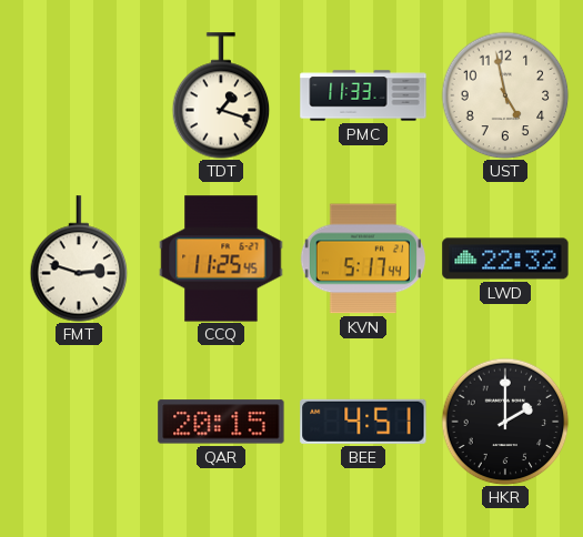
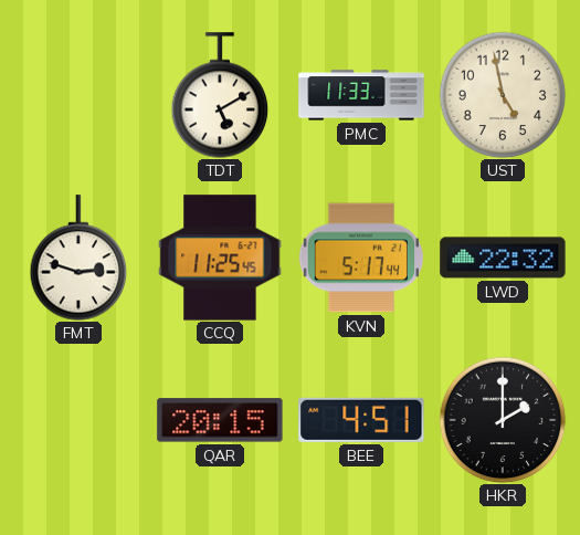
TDT: 1:18 -> 5:10 (220, 95)
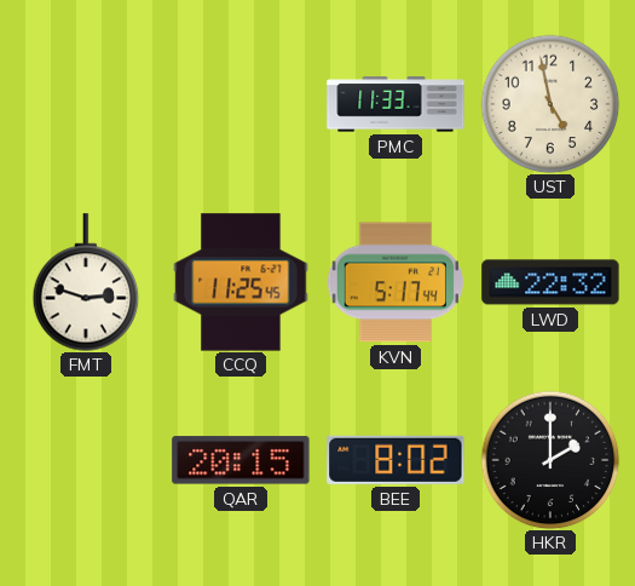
TDT: 5:10 -> none (220, 95)
BEE: 4:51 -> 8:02 (396, 460)
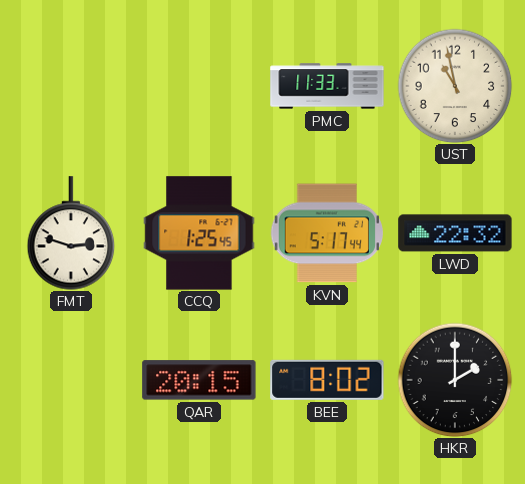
UST: 4:58 -> 10:58 (455, 86)
CCQ: 11:25 -> 1:25 (199, 233)
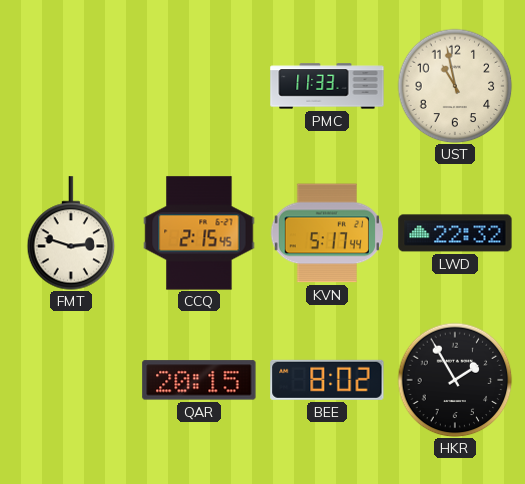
CCQ: 1:25 -> 2:15 (199, 233)
HKR: 2:00 -> 1:55 (455, 380)
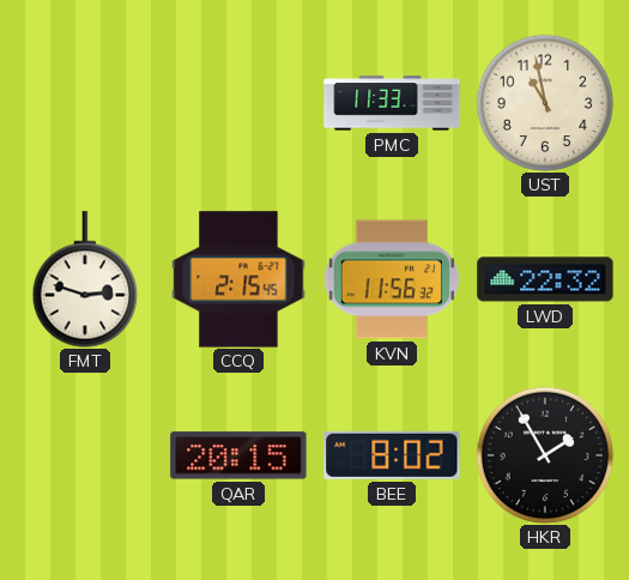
KVN: 5:17 -> 11:56 (391, 279)
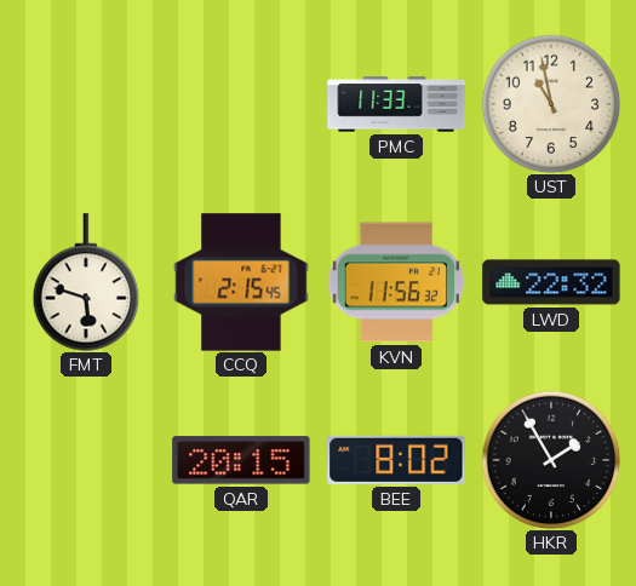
FMT: 2:48 -> 5:48 (86, 282)
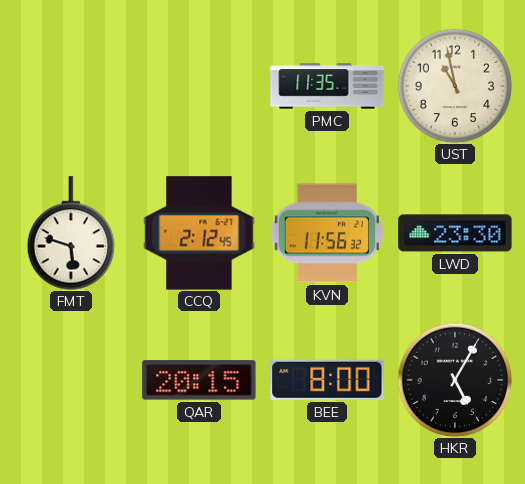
PMC: 11:33 -> 11:35 (327, 86)
CCQ: 2:15 -> 2:12 (199, 233)
LWD: 22:32 -> 23:30 (455, 233)
BEE: 8:02 -> 8:00 (327, 380)
HKR: 1:55 -> 5:05 (455, 380)
